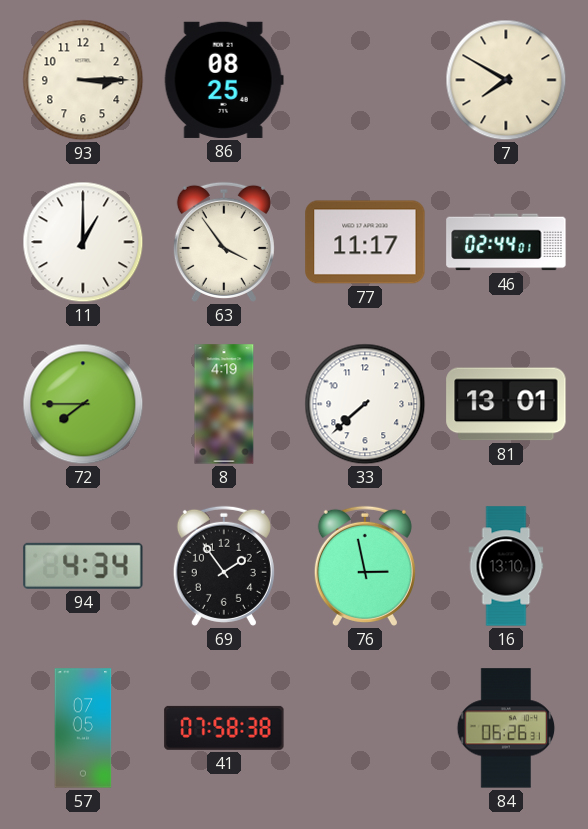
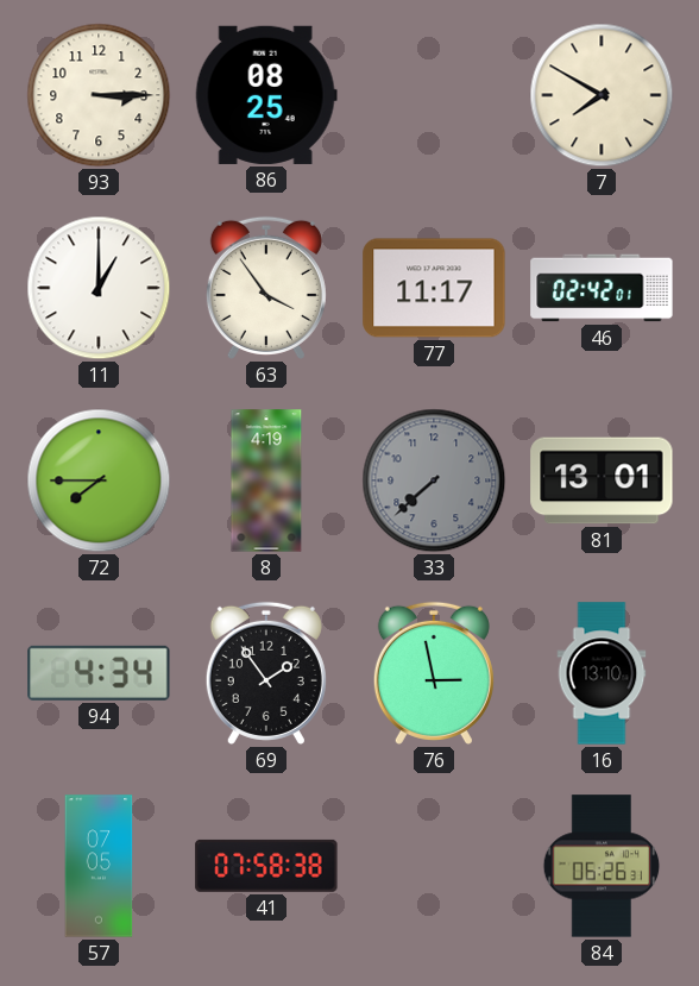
46: 02:44 -> 02:42 (602, 288)
33 dial: white -> grey (434, 481)
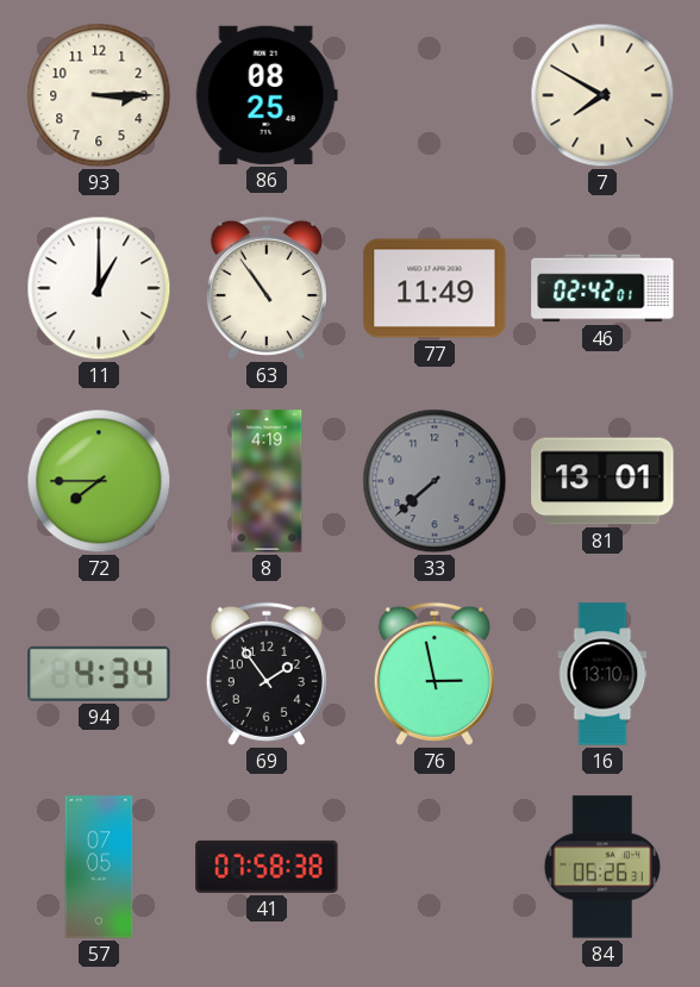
63: 3:54 -> 10:54 (267, 288)
77: 11:17 -> 11:49 (435, 288)
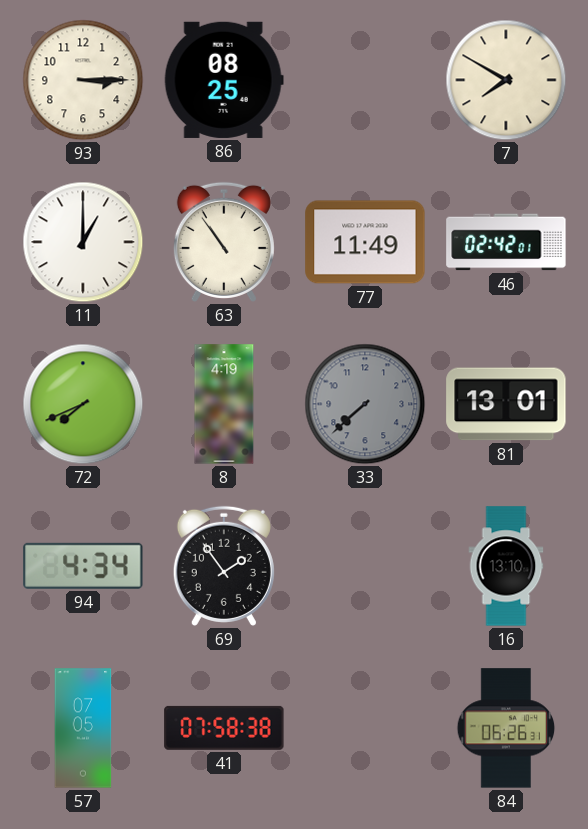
72: 7:45 -> 7:41 (83, 404)
76: 2:58 -> none (435, 674)
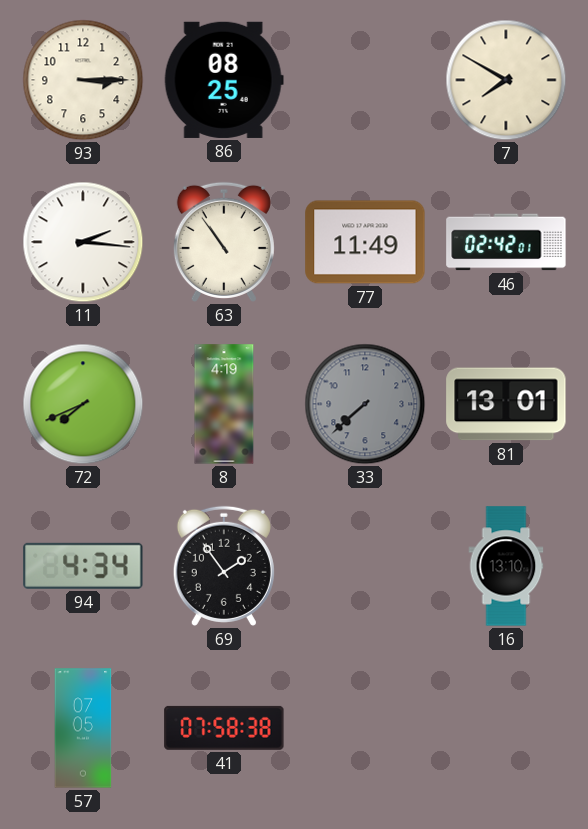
11: 1:00 -> 2:16 (83, 242)
84: 06:26 -> none (506, 728)
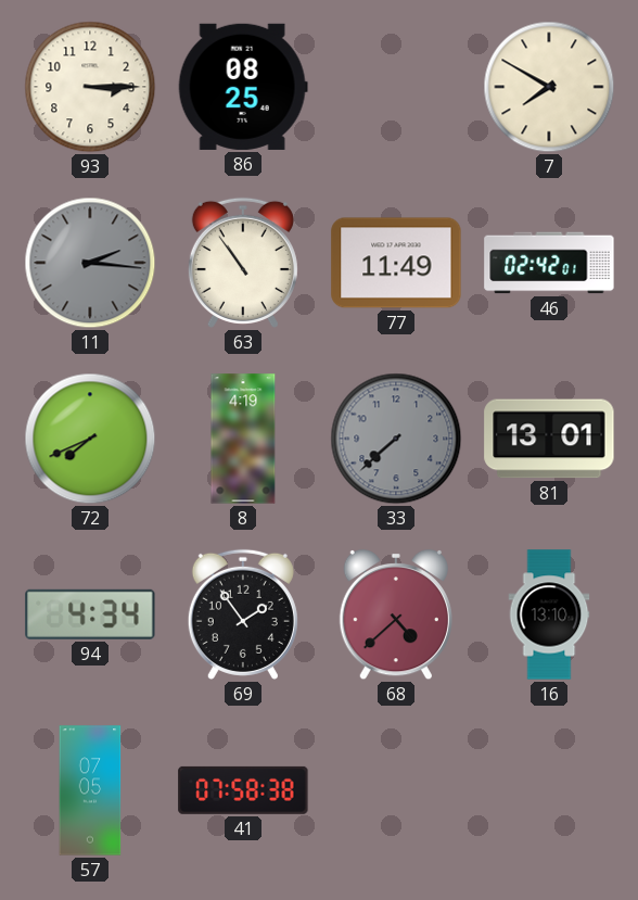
11 dial: white -> grey (90, 263)
68: none -> 4:38 (395, 614)
